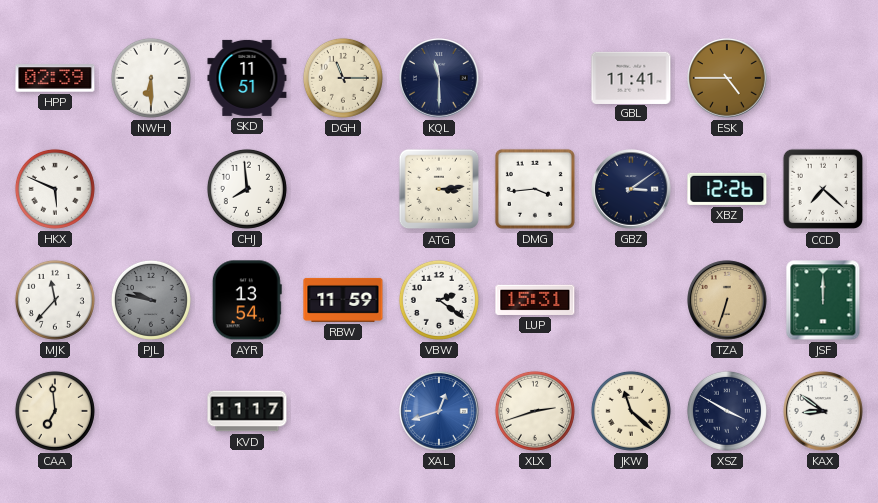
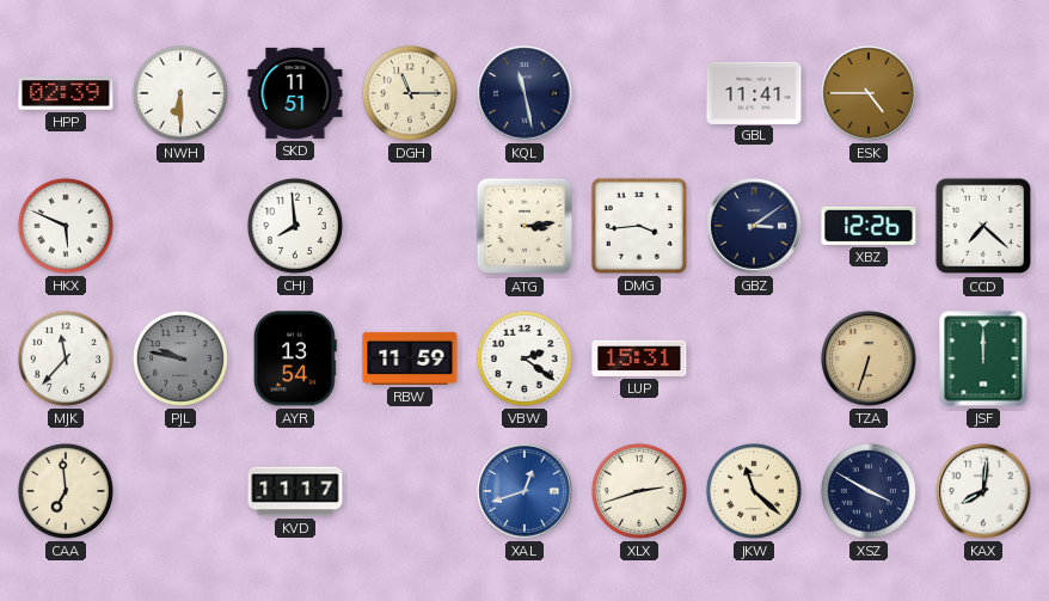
KQL: 11:30 -> 11:28 (524, 93)
KAX: 8:51 -> 8:01 (983, 491)
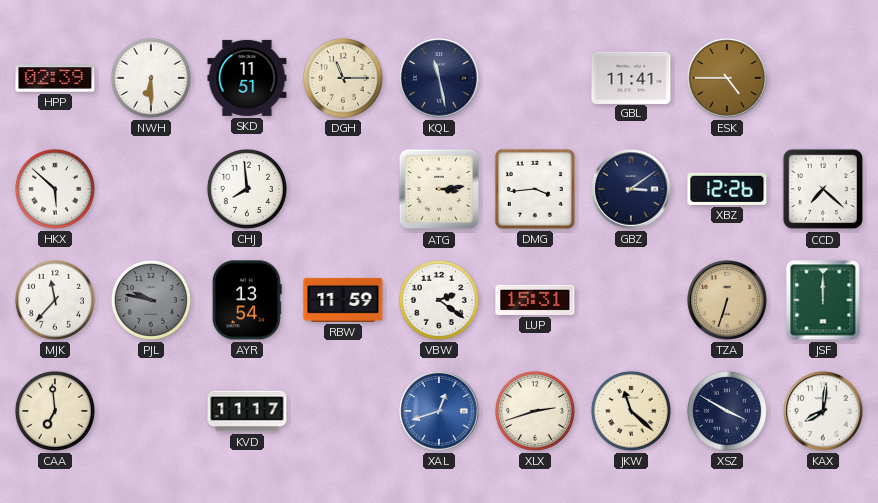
HKX: 5:49 -> 5:52 (55, 189)
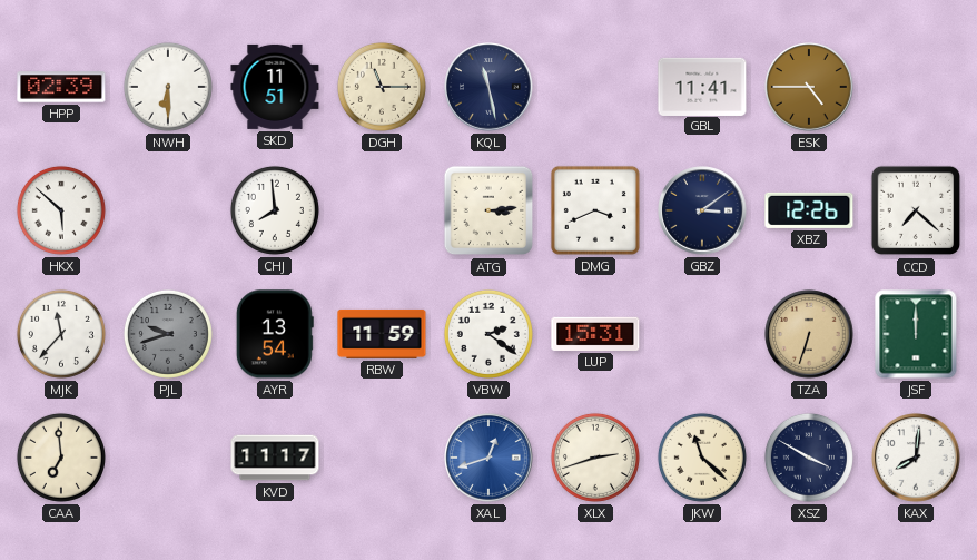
DMG: 3:44 -> 3:41 (595, 210)
PJL: 9:47 -> 9:42 (168, 334)
